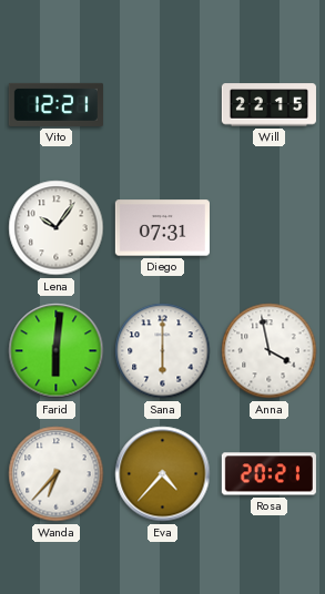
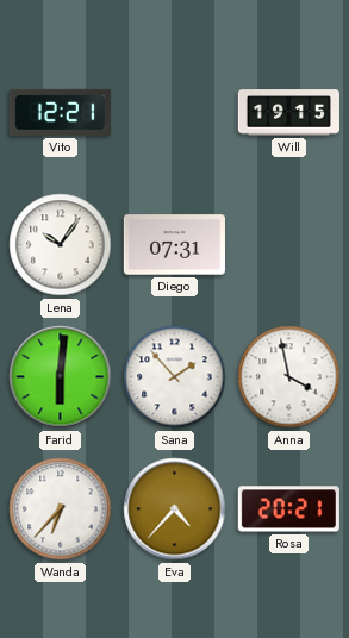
Will: 22:15 -> 19:15 (288, 113)
Sana: 6:00 -> 1:53 (175, 377)
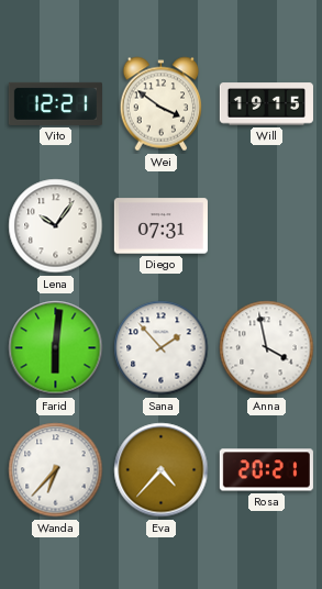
Wei: none -> 3:51 (162, 104)
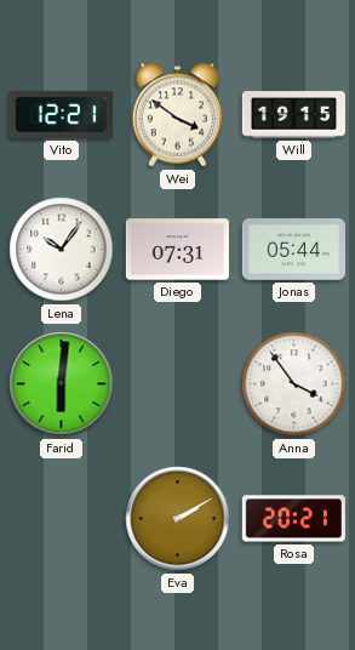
Jonas: none -> 05:44 (293, 250)
Sana: 1:53 -> none (162, 348)
Anna: 3:58 -> 3:54 (294, 384)
Wanda: 6:37 -> none (56, 470)
Eva: 4:37 -> 2:10 (178, 519)
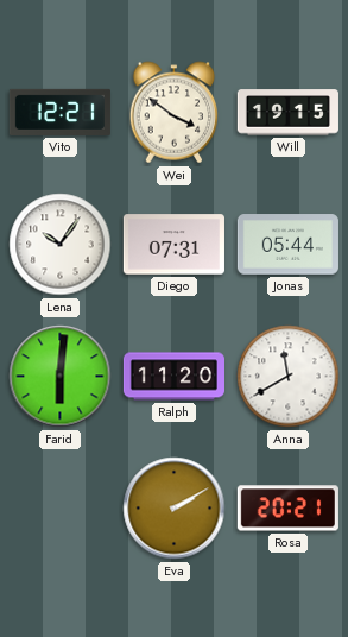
Ralph: none -> 11:20 (173, 377)
Anna: 3:54 -> 11:40 (289, 377)
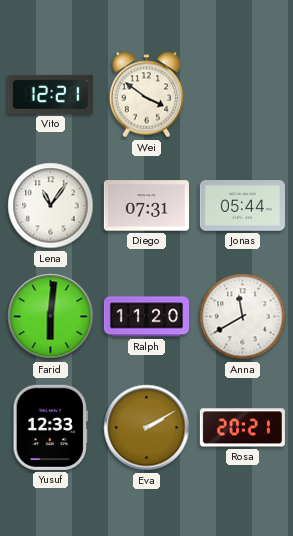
Will: 19:15 -> none (287, 113)
Lena: 10:06 -> 11:06 (51, 206)
Yusuf: none -> 12:33 (50, 427)
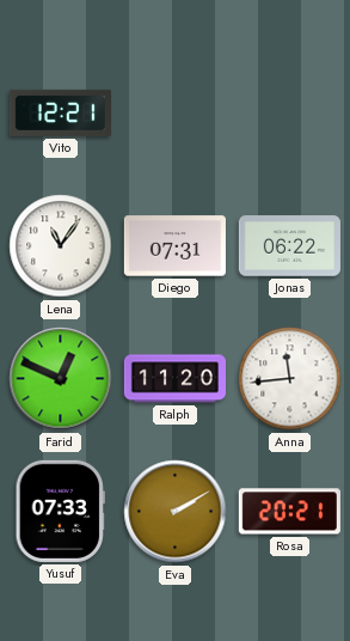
Wei: 3:51 -> none (147, 95)
Jonas: 05:44 -> 06:22 (289, 246)
Farid: 6:01 -> 12:49 (61, 379)
Anna: 11:40 -> 11:44 (290, 379)
Yusuf: 12:33 -> 07:33 (60, 511)
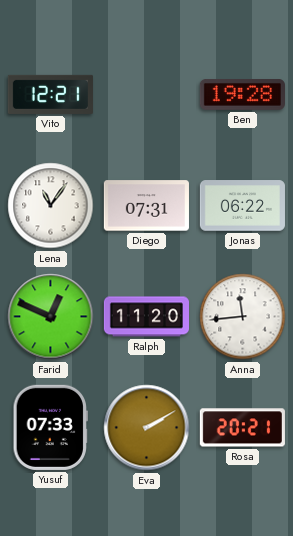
Ben: none -> 19:28 (242, 95)
